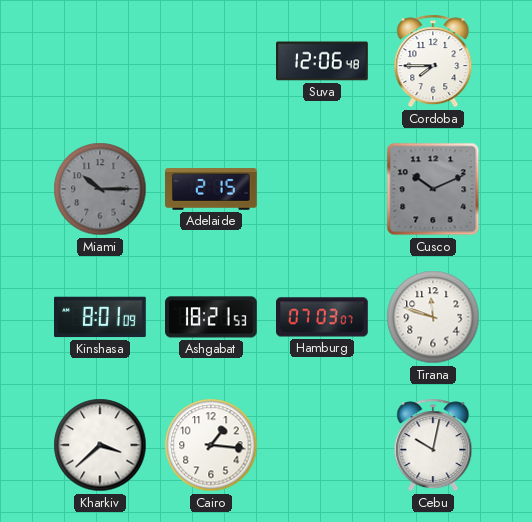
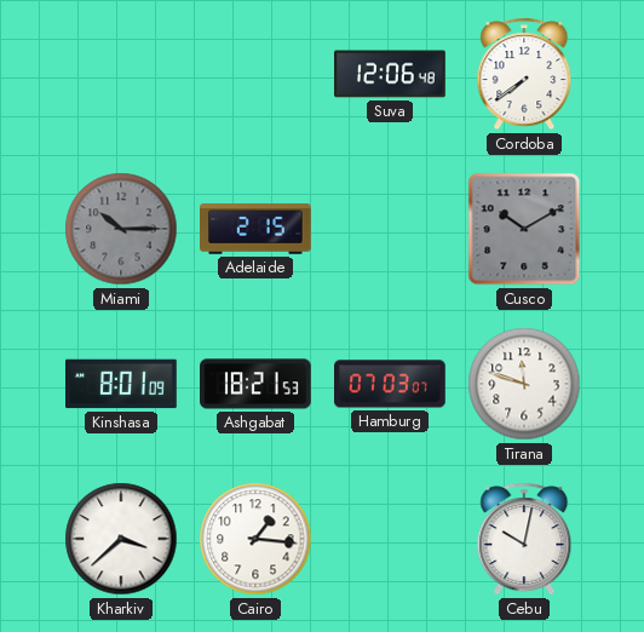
Cordoba: 7:45 -> 7:39 (524, 74)
Cusco: 10:11 -> 10:10 (524, 229)
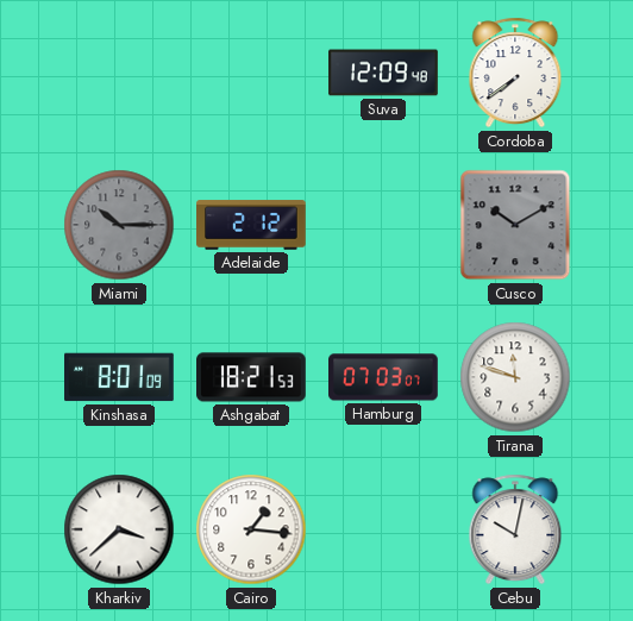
Suva: 12:06 -> 12:09 (383, 73)
Adelaide: 2:15 -> 2:12 (252, 225)
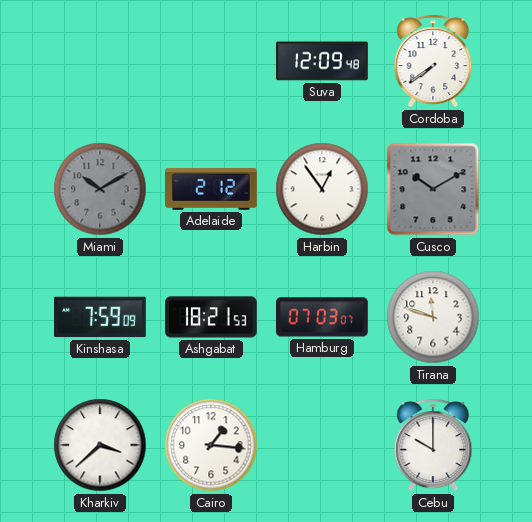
Miami: 10:15 -> 10:10 (100, 189)
Harbin: none -> 12:54 (322, 189)
Kinshasa: 8:01 -> 7:59 (101, 317)
Cebu: 10:02 -> 10:00 (433, 445)
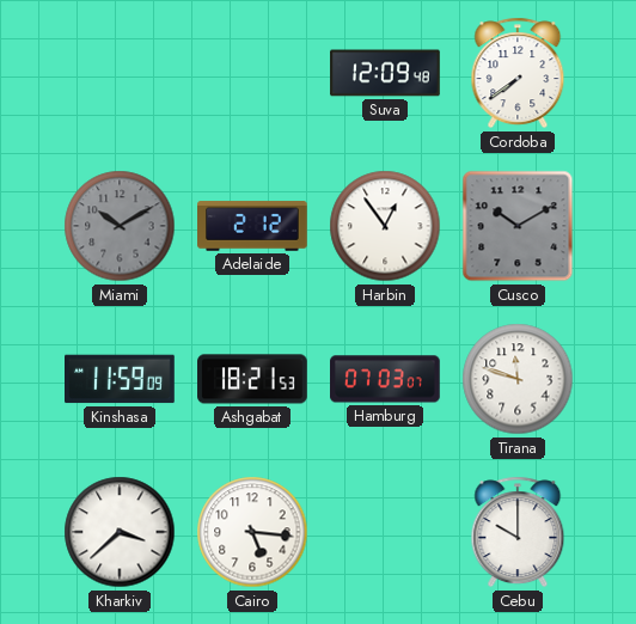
Kinshasa: 7:59 -> 11:59 (121, 379)
Cairo: 1:16 -> 5:16 (252, 532)
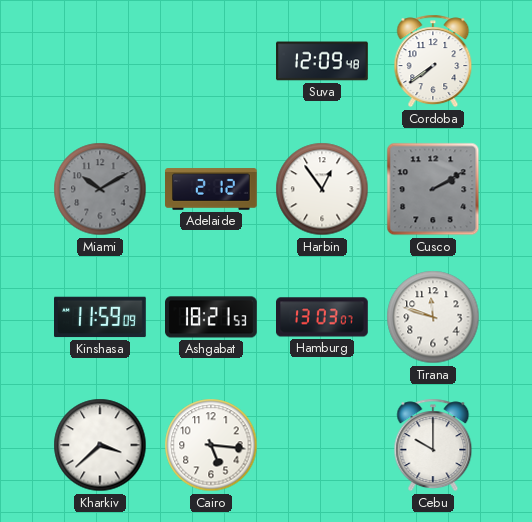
Cusco: 10:10 -> 2:10 (433, 189)
Hamburg: 07:03 -> 13:03 (323, 317)
